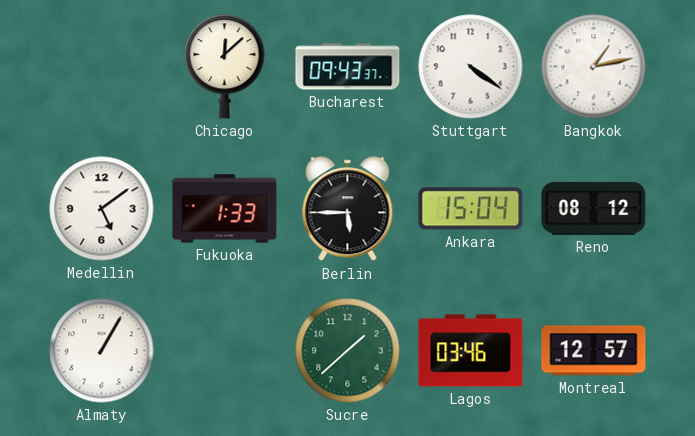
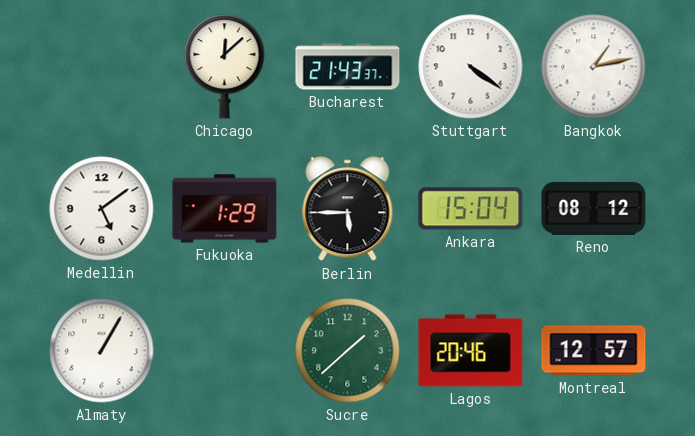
Bucharest: 09:43 -> 21:43 (348, 67)
Fukuoka: 1:33 -> 1:29 (225, 209)
Lagos: 03:46 -> 20:46 (471, 351)
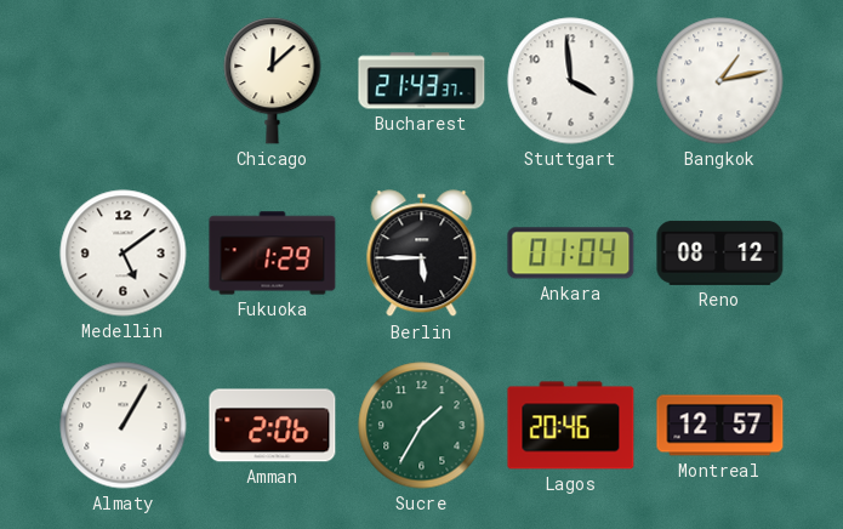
Stuttgart: 4:21 -> 3:59 (571, 81)
Ankara: 15:04 -> 01:04 (571, 254)
Amman: none -> 2:06 (273, 426)
Sucre: 1:38 -> 1:35 (422, 426)
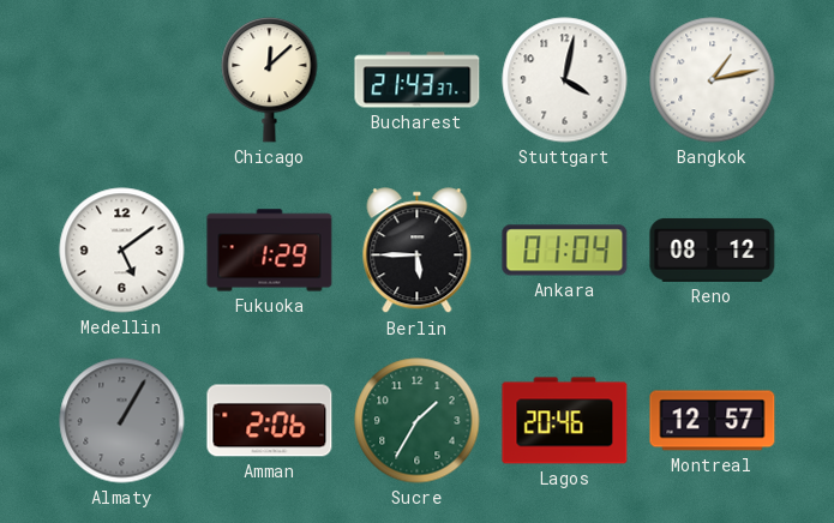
Stuttgart: 3:59 -> 4:02 (565, 80)
Almaty dial: white -> grey (122, 421)
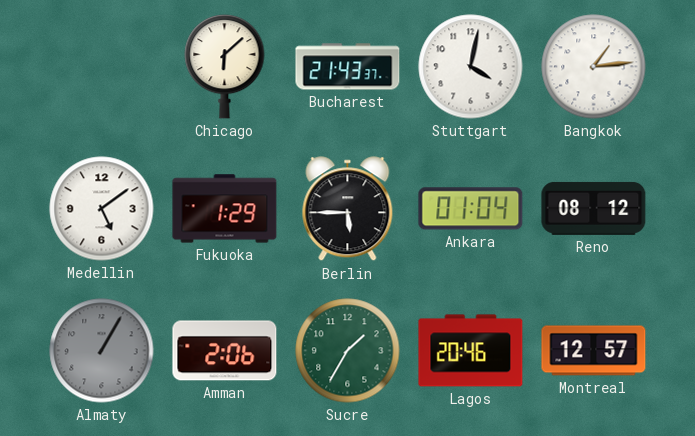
Chicago: 12:08 -> 6:08 (225, 67)
Bangkok: 1:13 -> 1:14 (594, 67)
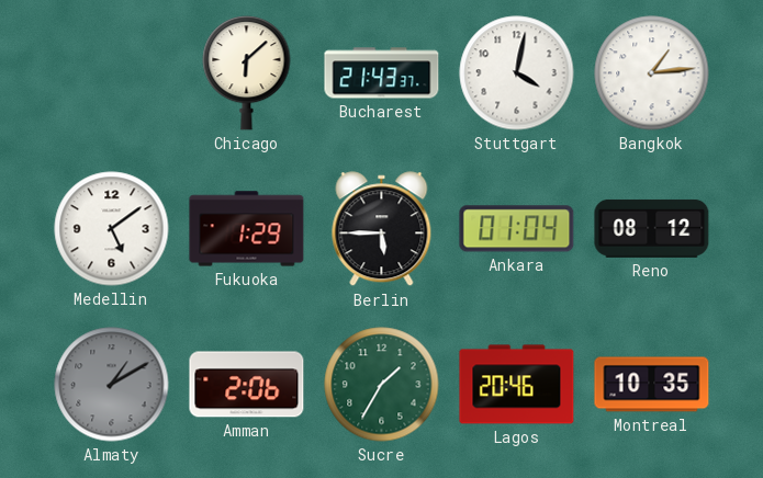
Almaty: 1:05 -> 1:10 (112, 385)
Montreal: 12:57 -> 10:35 (652, 385)
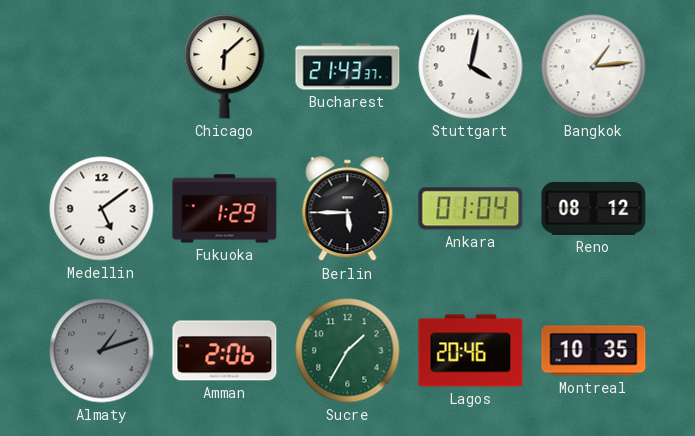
Almaty: 1:10 -> 1:12 (102, 351)
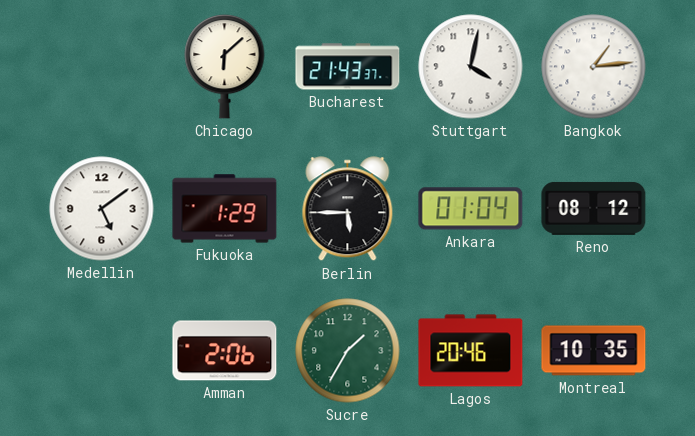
Almaty: 1:12 -> none (102, 351)
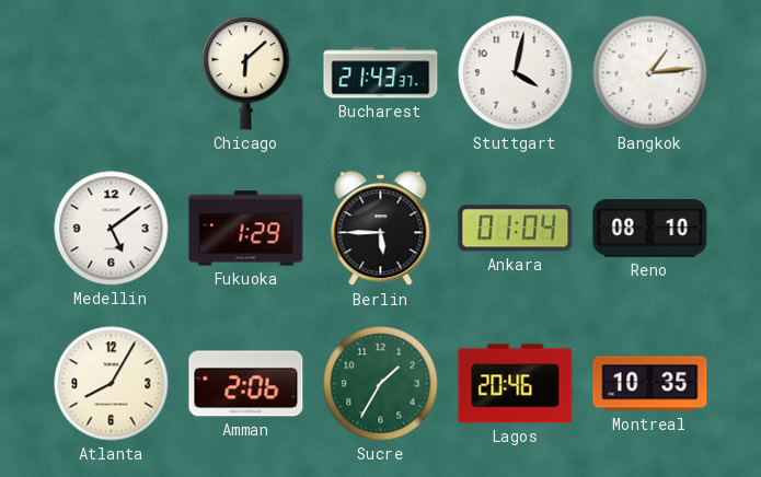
Reno: 08:12 -> 08:10 (650, 228)
Atlanta: none -> 8:05 (112, 384)
